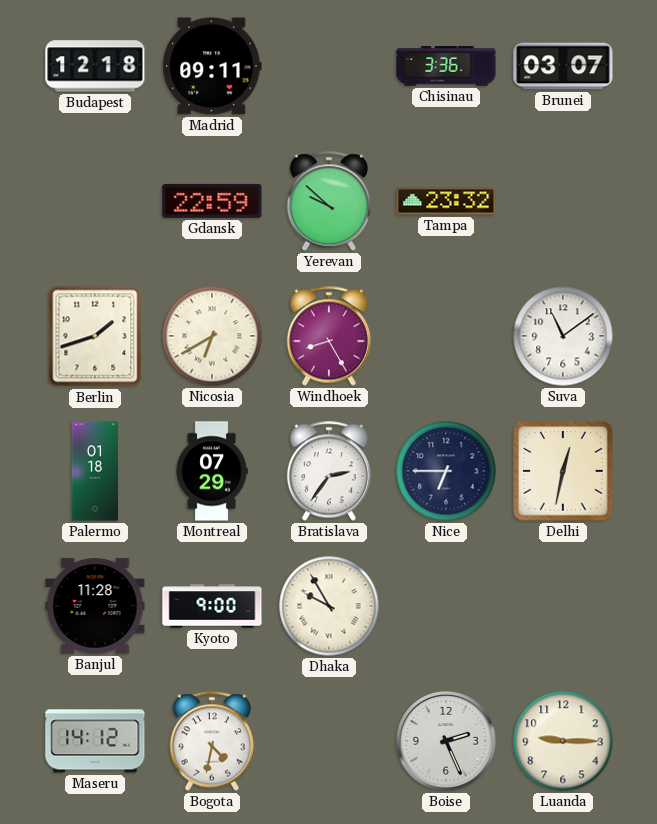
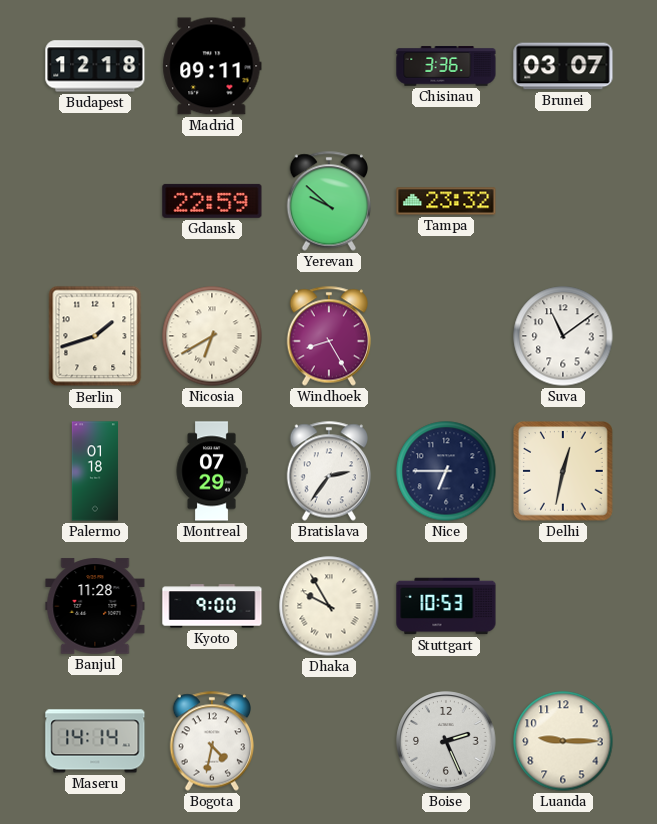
Stuttgart: none -> 10:53 (446, 606)
Maseru: 14:12 -> 14:14 (95, 741)
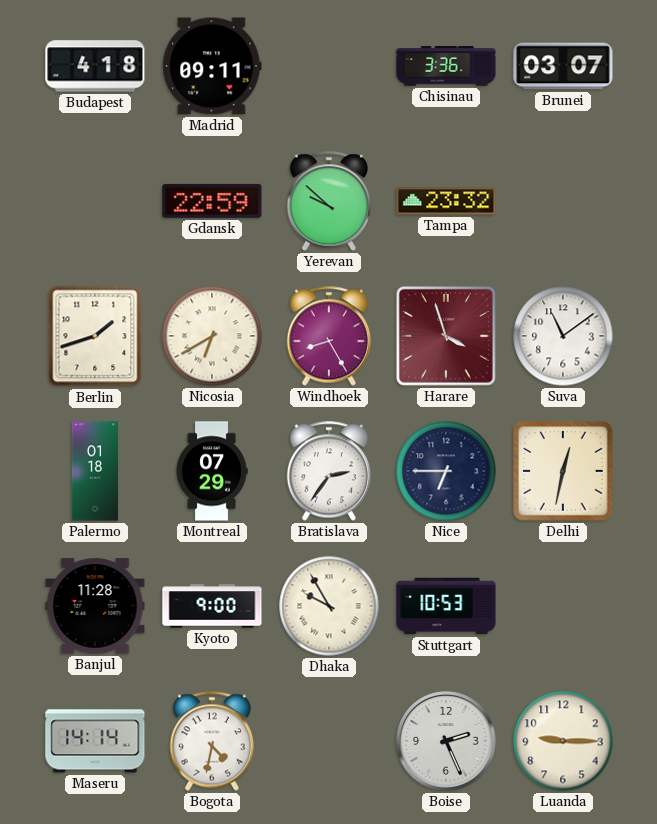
Budapest: 12:18 -> 4:18 (95, 66)
Harare: none -> 3:57 (446, 336)
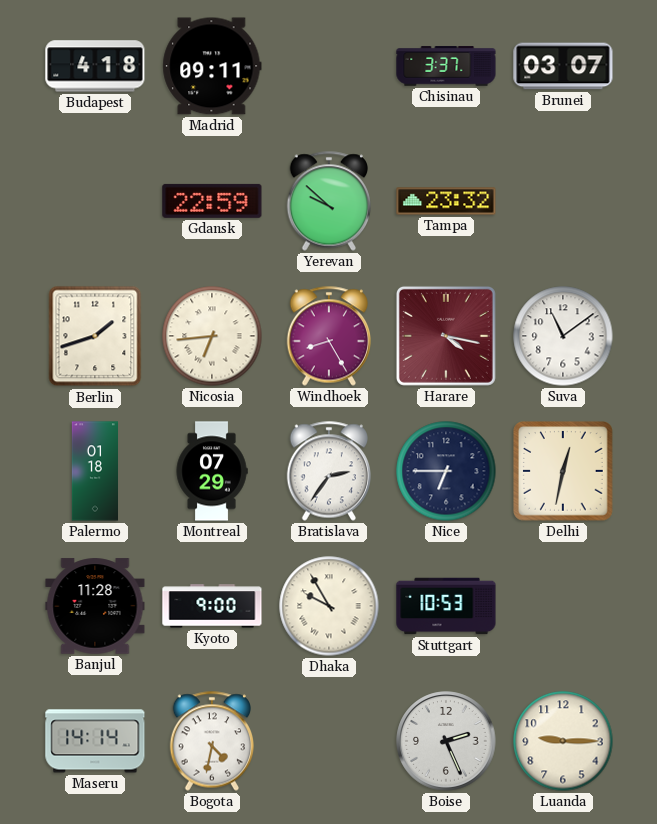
Chisinau: 3:36 -> 3:37 (446, 66)
Nicosia: 6:40 -> 6:44 (212, 336)
Harare: 3:57 -> 4:17 (446, 336)
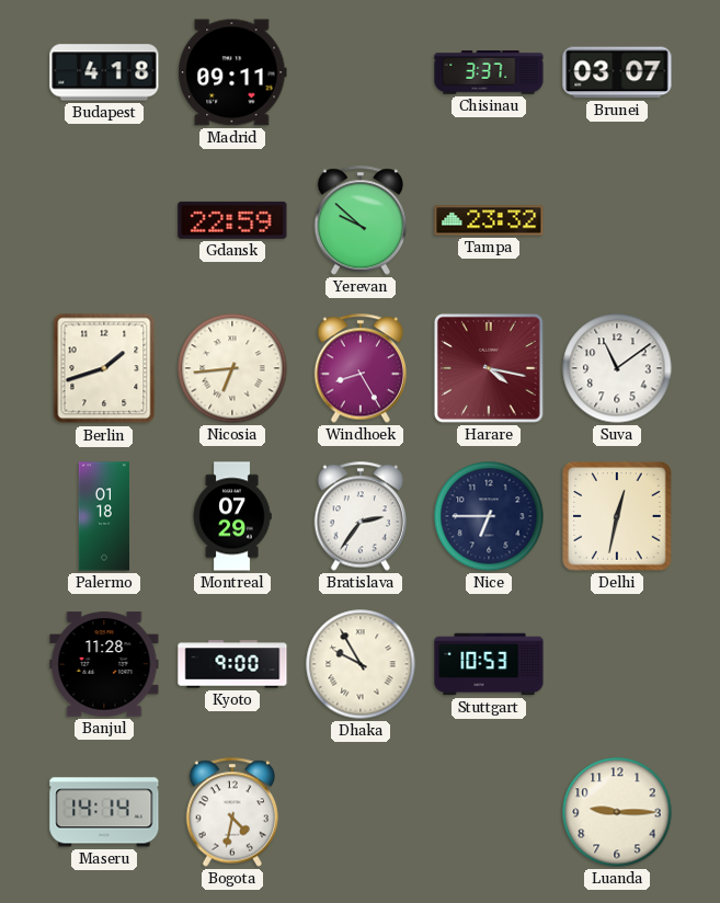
Boise: 2:26 -> none (446, 741)
